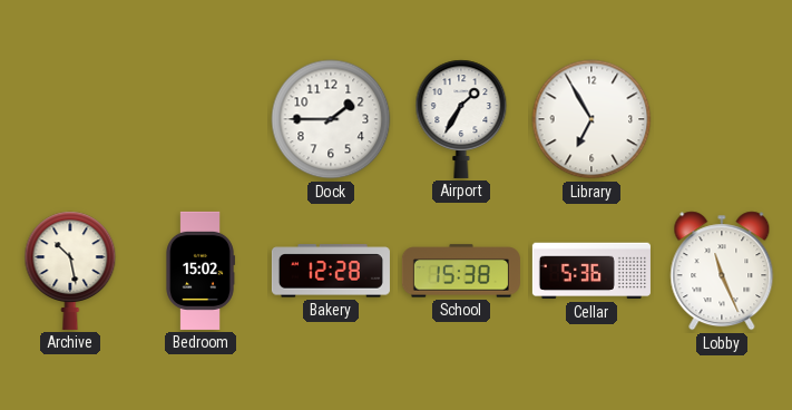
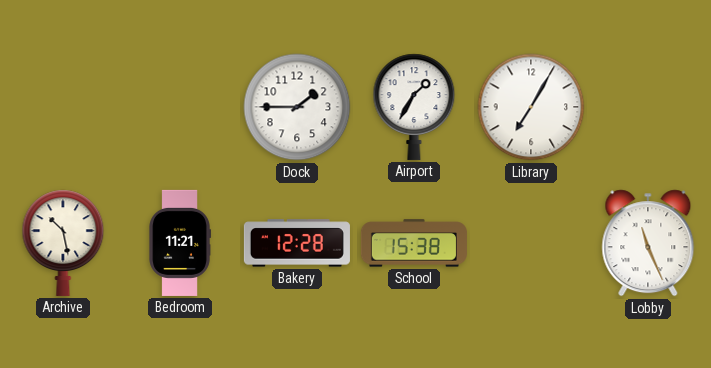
Library: 6:55 -> 7:05 (531, 107)
Bedroom: 15:02 -> 11:21 (180, 243)
Cellar: 5:36 -> none (591, 271)
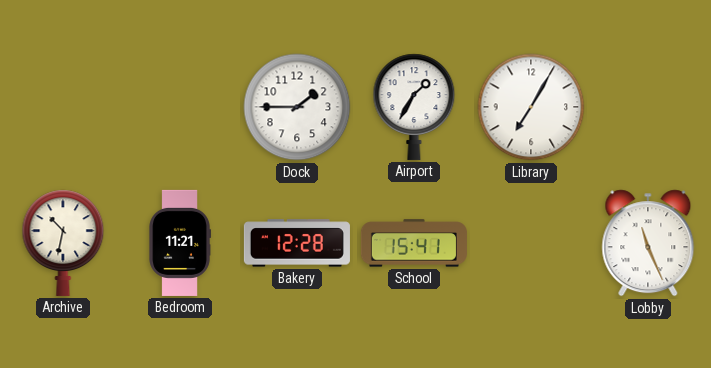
Archive: 10:28 -> 10:32 (63, 243)
School: 15:38 -> 15:41 (414, 243)
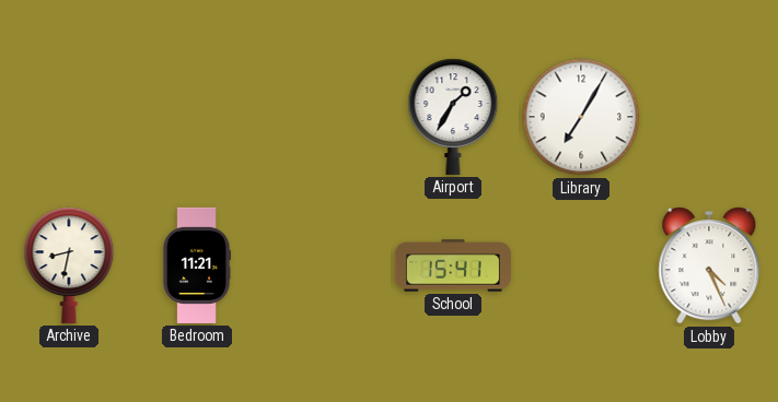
Dock: 1:45 -> none (297, 107)
Archive: 10:32 -> 8:32 (69, 265)
Bakery: 12:28 -> none (297, 243)
Lobby: 11:26 -> 4:26 (709, 265)
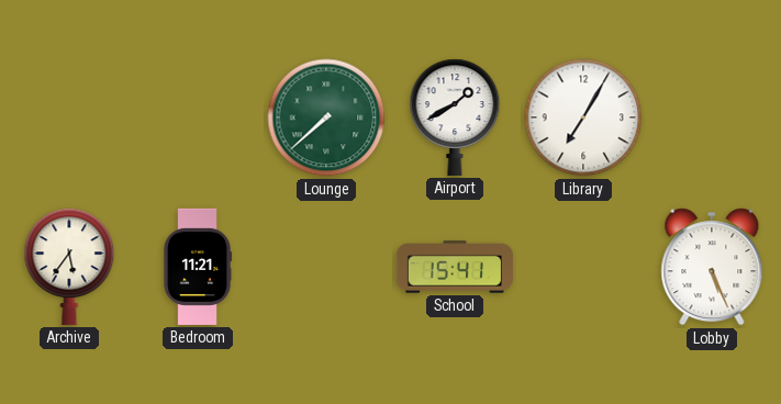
Lounge: none -> 7:38 (326, 117)
Airport: 1:35 -> 1:40 (455, 117)
Archive: 8:32 -> 5:36 (69, 267)
Lobby: 4:26 -> 5:26 (712, 267)
